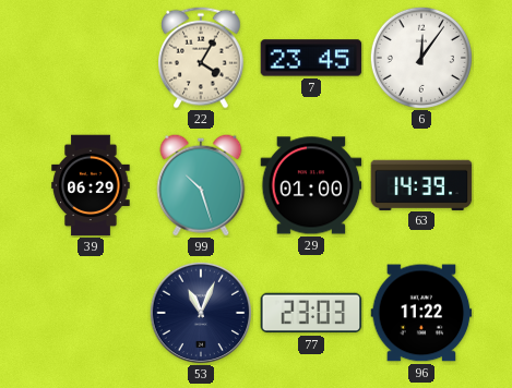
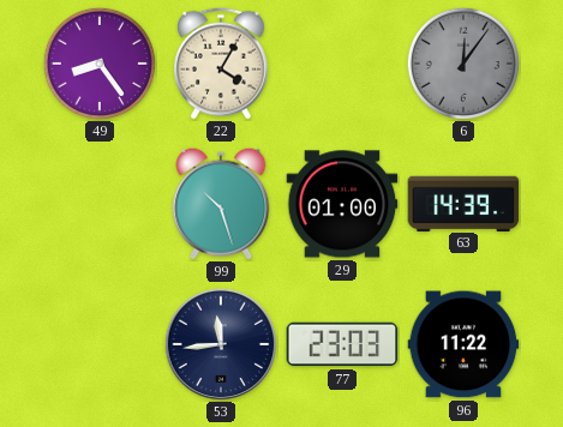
49: none -> 8:24 (100, 64)
7: 23:45 -> none (311, 58)
6 dial: white -> grey (463, 64)
39: 06:29 -> none (91, 185)
53: 11:04 -> 11:44 (220, 343)
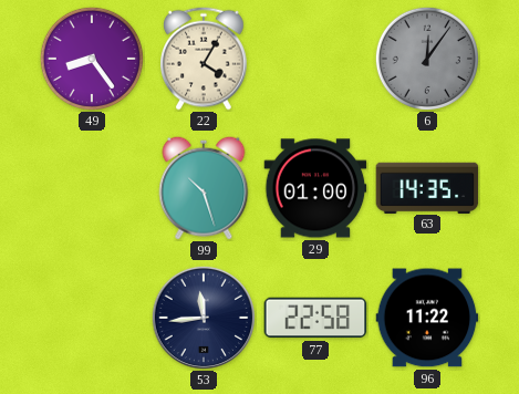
63: 14:39 -> 14:35 (427, 187)
77: 23:03 -> 22:58 (315, 318)
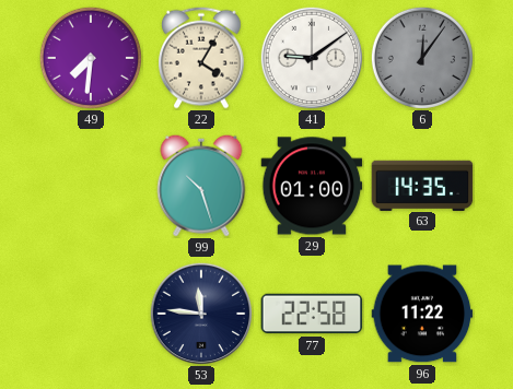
49: 8:24 -> 7:31 (91, 58)
41: none -> 9:09 (311, 57)
53: 11:44 -> 11:46 (200, 313)
